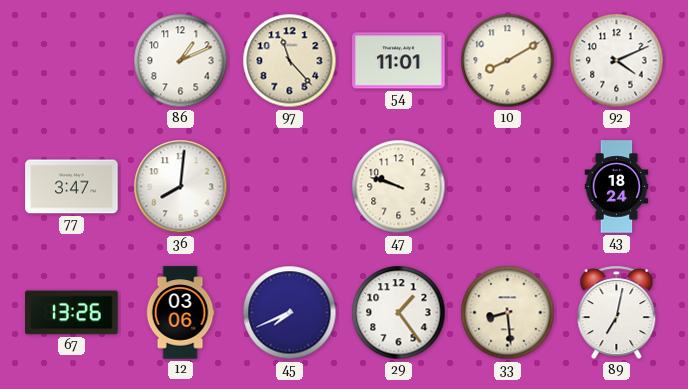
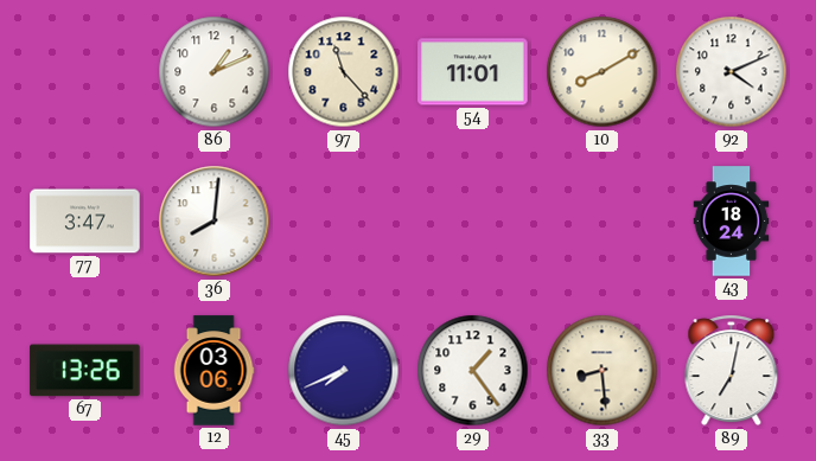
47: 9:48 -> none (399, 187)
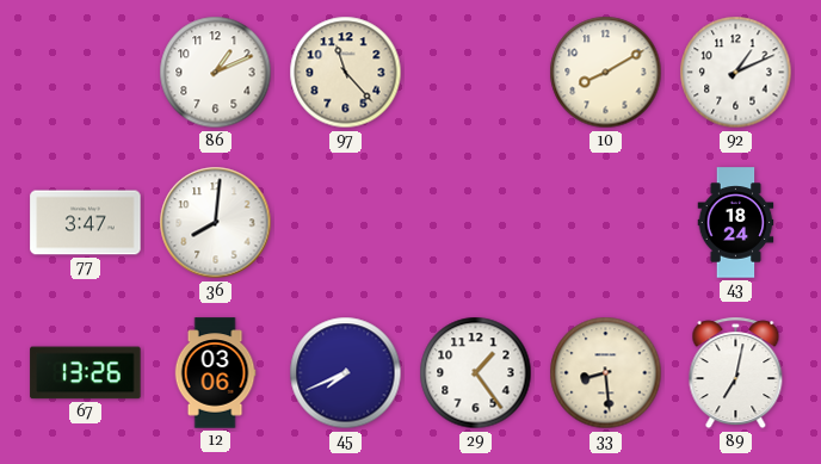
54: 11:01 -> none (473, 72)
92: 4:11 -> 1:11 (736, 73)
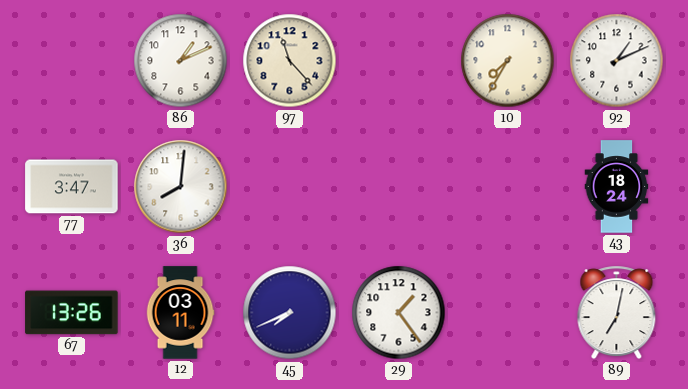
10: 8:10 -> 7:35 (508, 61)
12: 03:06 -> 03:11 (180, 313)
33: 8:29 -> none (606, 373)
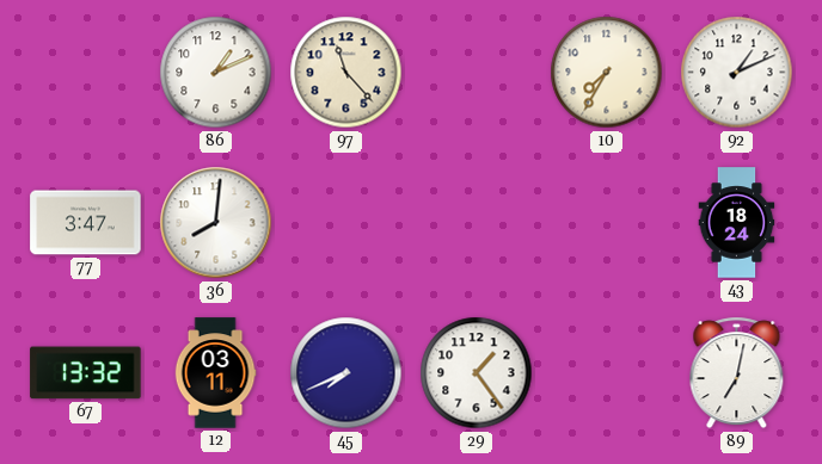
67: 13:26 -> 13:32 (86, 373)
